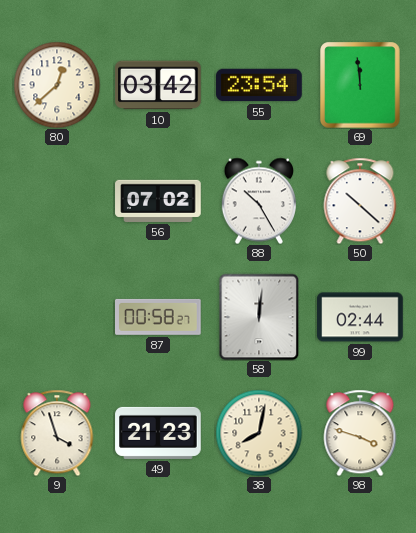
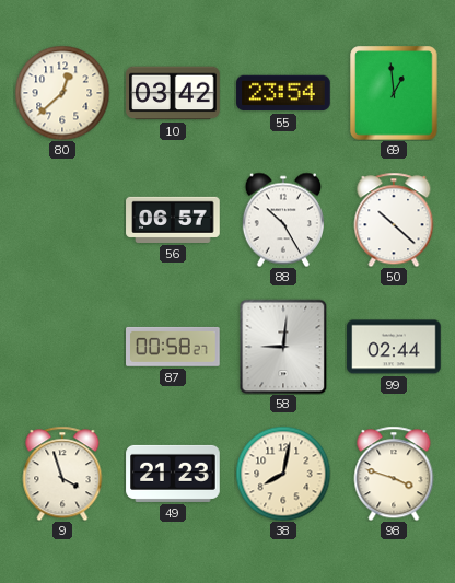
69: 11:59 -> 12:59 (394, 93)
56: 07:02 -> 06:57 (173, 220)
58: 12:01 -> 9:01 (283, 347)
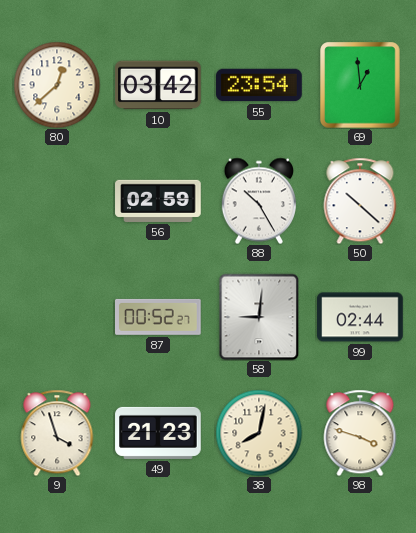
56: 06:57 -> 02:59 (158, 201)
87: 00:58 -> 00:52 (159, 317)
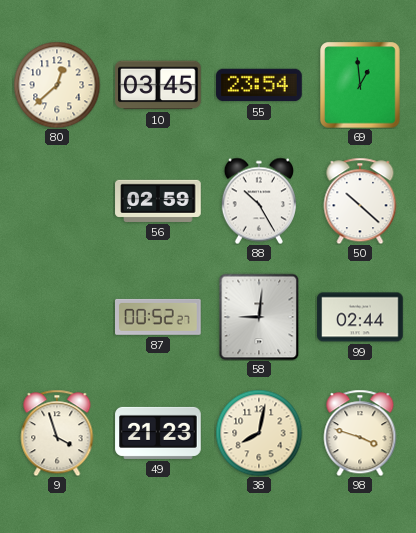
10: 03:42 -> 03:45 (158, 85)
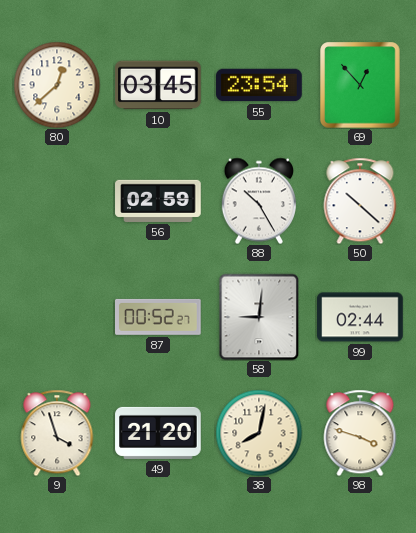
69: 12:59 -> 12:53 (360, 85)
49: 21:23 -> 21:20 (158, 433)
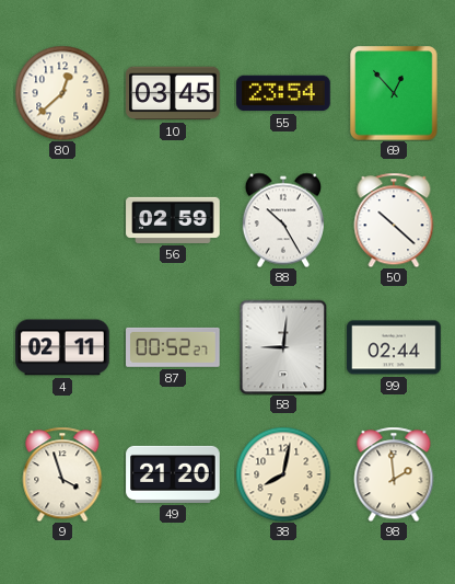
4: none -> 02:11 (62, 347)
98: 3:48 -> 1:59 (394, 474)
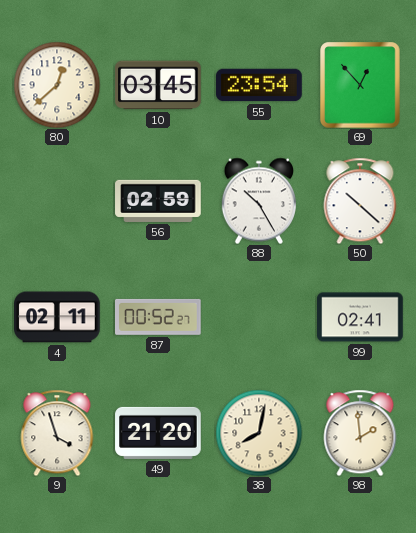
58: 9:01 -> none (283, 347)
99: 02:44 -> 02:41 (360, 317)
